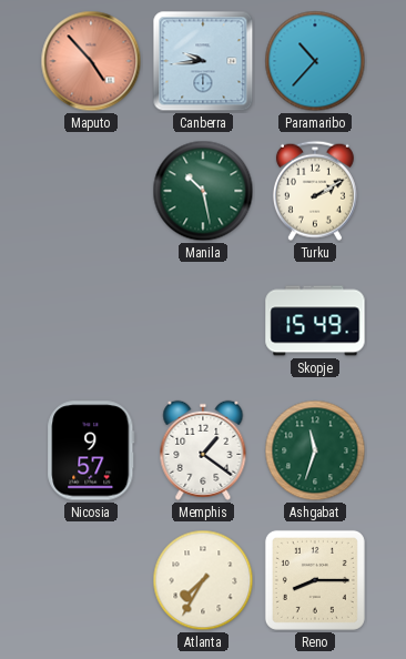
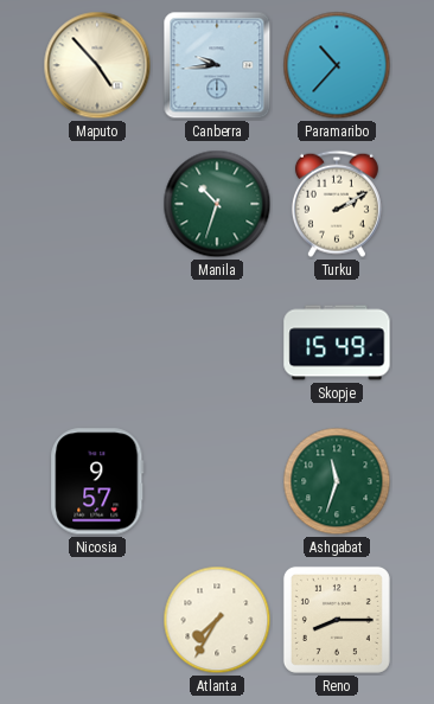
Maputo dial: salmon -> cream (97, 65)
Manila: 10:28 -> 10:33 (217, 204)
Memphis: 1:21 -> none (203, 450)
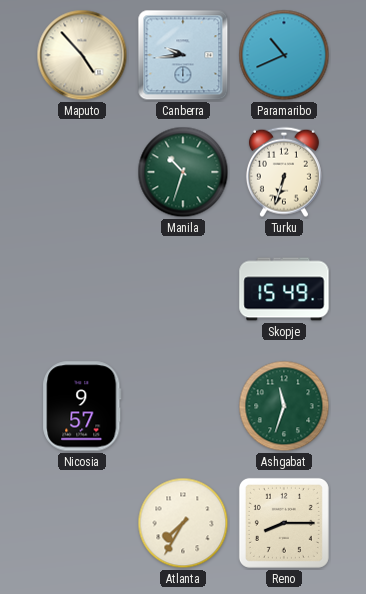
Paramaribo: 10:37 -> 10:41 (284, 55)
Turku: 2:10 -> 6:33 (284, 172)
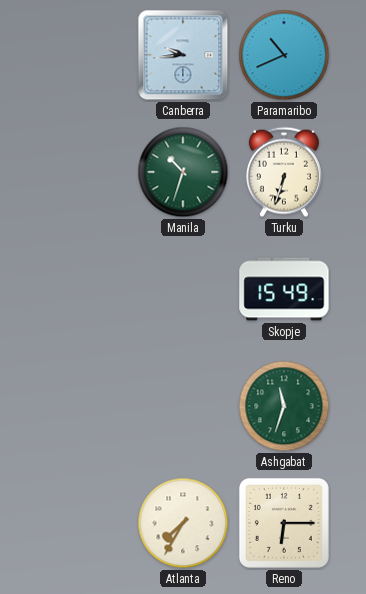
Maputo: 4:53 -> none (82, 55)
Nicosia: 9:57 -> none (82, 406)
Reno: 8:15 -> 6:15 (284, 523)
